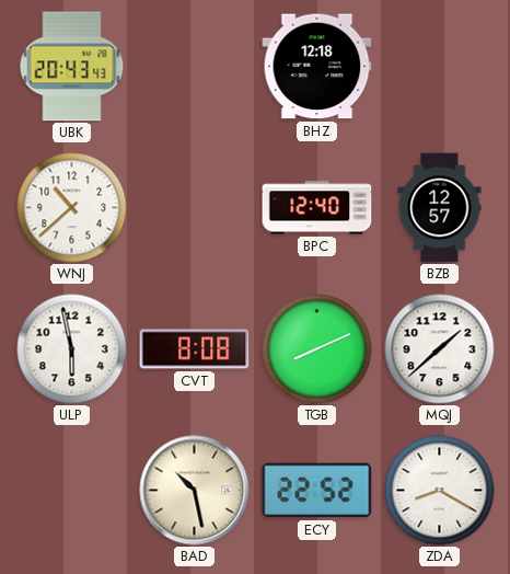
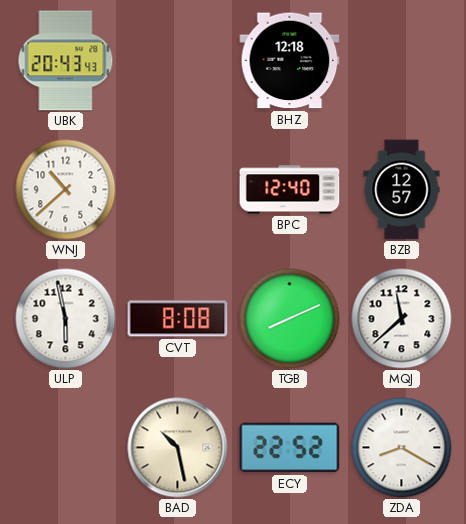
MQJ: 1:38 -> 11:38 (402, 319)
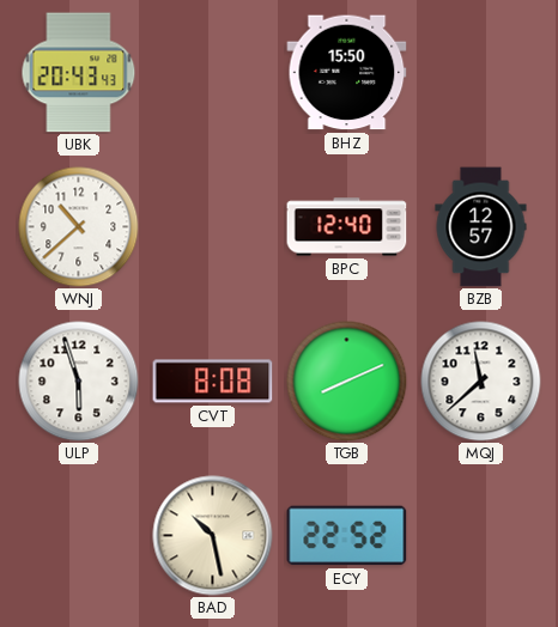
BHZ: 12:18 -> 15:50 (347, 73)
ULP: 5:58 -> 5:57 (79, 382)
ZDA: 8:20 -> none (402, 448)
